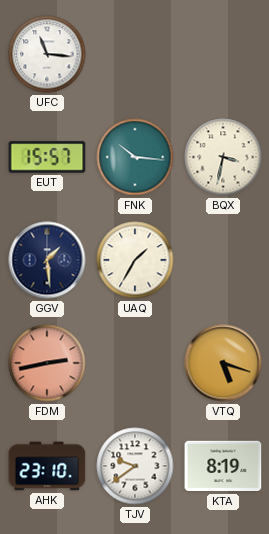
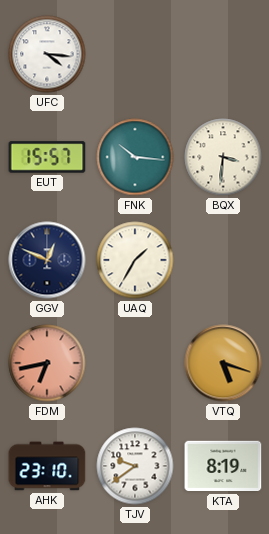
UFC: 11:16 -> 4:16 (47, 54)
BQX: 3:32 -> 3:31 (223, 157)
GGV: 1:29 -> 12:49 (47, 260)
FDM: 2:43 -> 6:43 (47, 363)
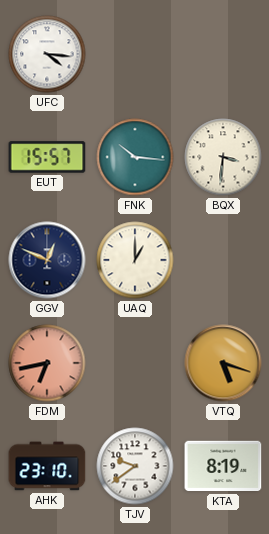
UAQ: 1:35 -> 1:00 (135, 260)
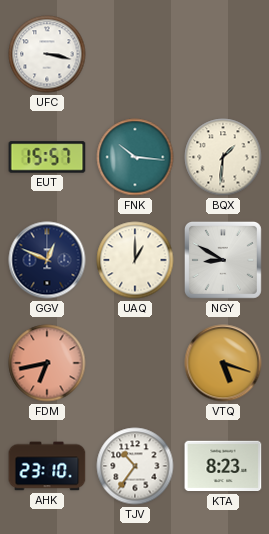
UFC: 4:16 -> 3:17 (47, 54)
BQX: 3:31 -> 1:31 (223, 157)
NGY: none -> 8:50 (223, 260)
TJV: 9:39 -> 10:36 (135, 466)
KTA: 8:19 -> 8:23 (223, 466)
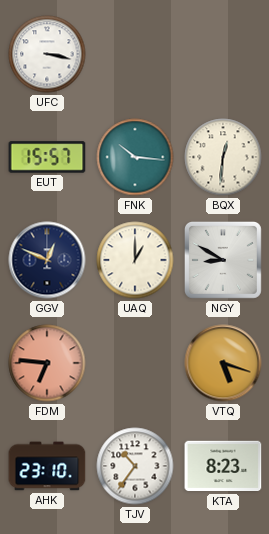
BQX: 1:31 -> 12:31 (223, 157)
FDM: 6:43 -> 6:46 (47, 363)
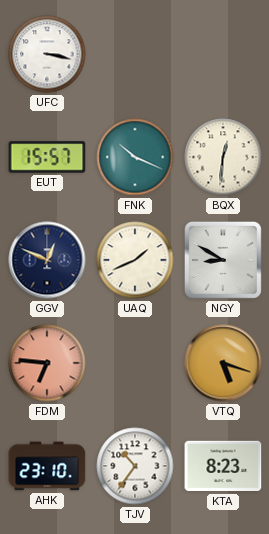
FNK: 10:16 -> 10:19 (135, 157)
UAQ: 1:00 -> 1:41 (135, 260)
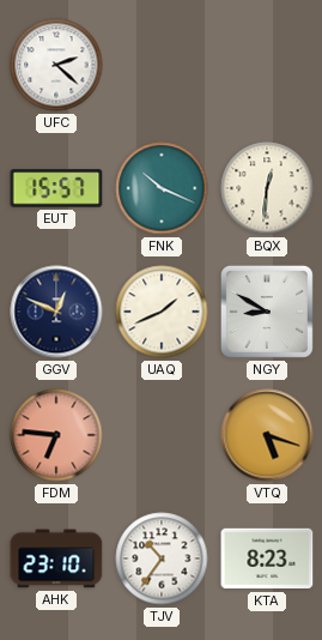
UFC: 3:17 -> 2:22 (56, 65)
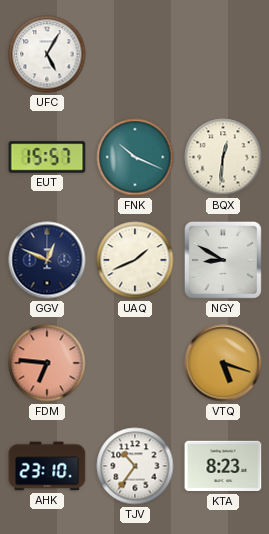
UFC: 2:22 -> 5:05 (47, 54)
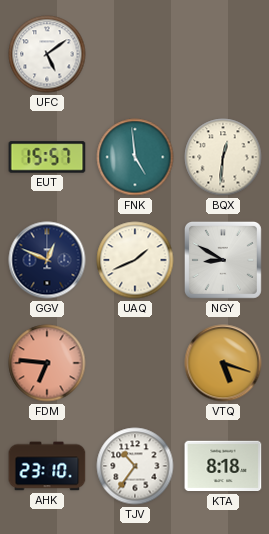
UFC: 5:05 -> 5:09 (47, 54)
FNK: 10:19 -> 4:59 (135, 157)
KTA: 8:23 -> 8:18 (223, 466)
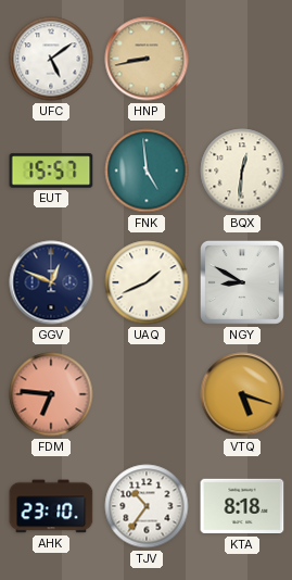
HNP: none -> 8:43 (147, 59)
